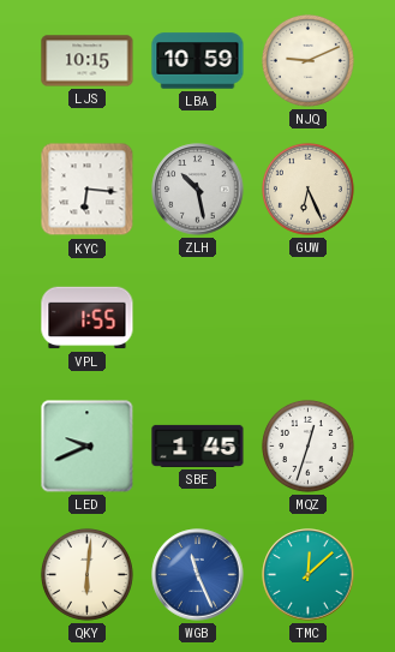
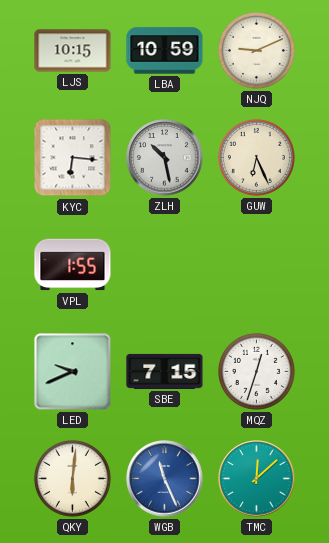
SBE: 1:45 -> 7:15 (165, 371)
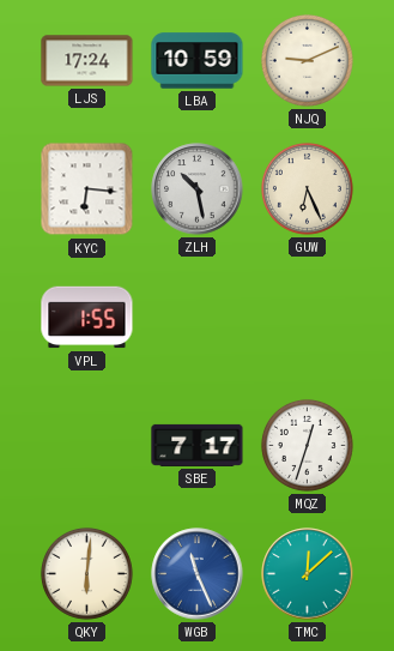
LJS: 10:15 -> 17:24 (87, 61)
LED: 9:41 -> none (73, 372)
SBE: 7:15 -> 7:17 (198, 445)
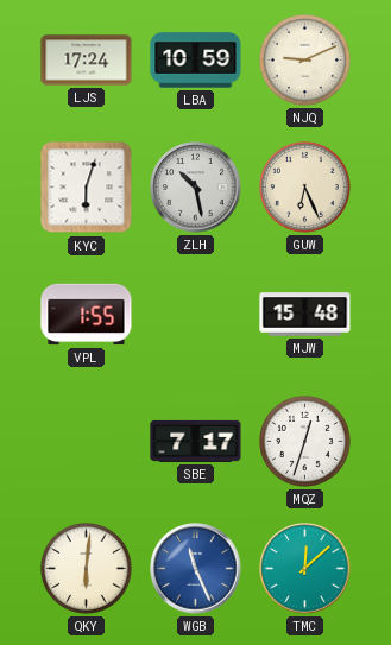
KYC: 6:16 -> 6:03 (87, 188)
MJW: none -> 15:48 (305, 315)
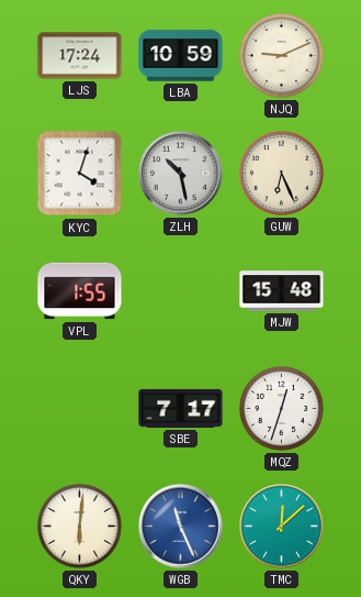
KYC: 6:03 -> 4:03 (80, 174)
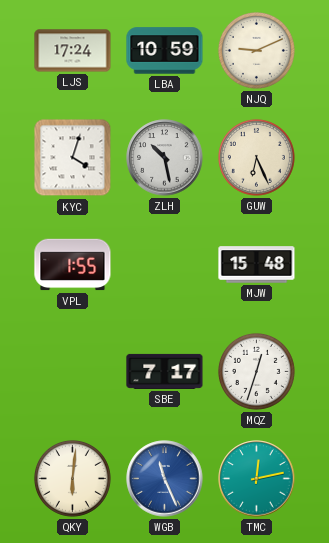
TMC: 12:08 -> 12:13 (257, 479)
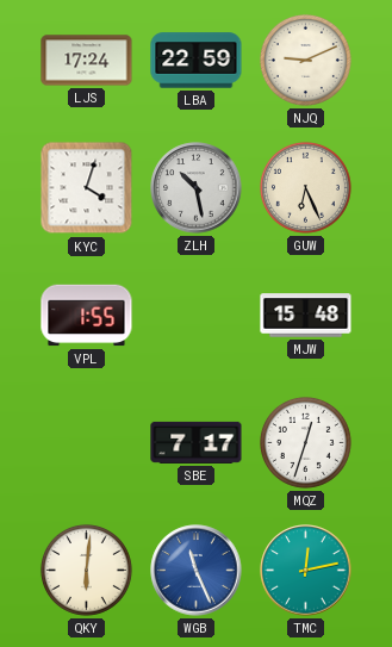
LBA: 10:59 -> 22:59 (197, 61)
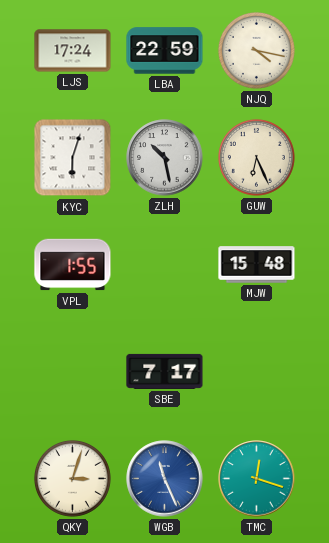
NJQ: 9:11 -> 4:17 (256, 50)
KYC: 4:03 -> 6:03 (73, 158)
MQZ: 12:33 -> none (305, 442)
QKY: 6:01 -> 3:03 (72, 478)
TMC: 12:13 -> 12:18 (257, 479)
